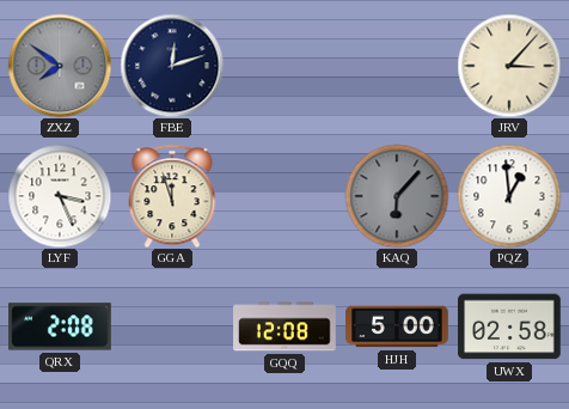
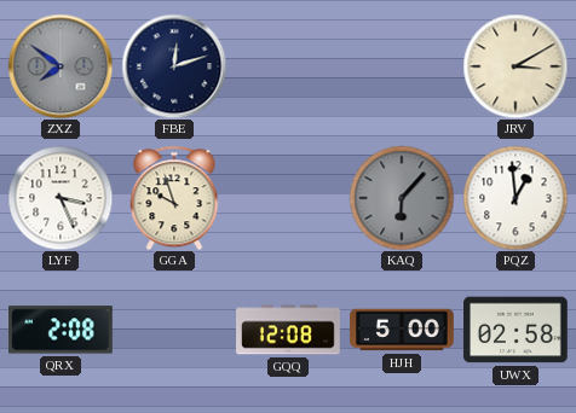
JRV: 3:07 -> 3:10 (515, 66)
GGA: 11:57 -> 9:57 (174, 198)
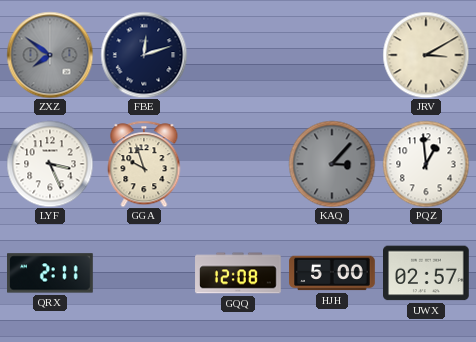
KAQ: 6:07 -> 3:07 (332, 164)
QRX: 2:08 -> 2:11 (51, 273)
UWX: 02:58 -> 02:57 (427, 273)
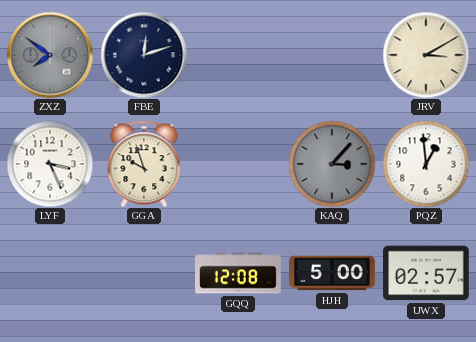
QRX: 2:11 -> none (51, 273)
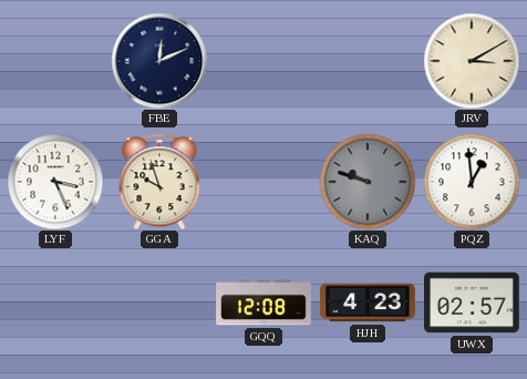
ZXZ: 7:51 -> none (50, 55)
FBE: 12:12 -> 12:11 (159, 61)
KAQ: 3:07 -> 9:48 (368, 182)
HJH: 5:00 -> 4:23 (368, 303)
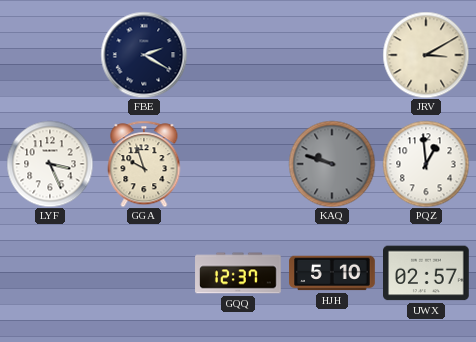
FBE: 12:11 -> 2:20 (144, 55)
GQQ: 12:08 -> 12:37 (238, 273)
HJH: 4:23 -> 5:10 (332, 273)
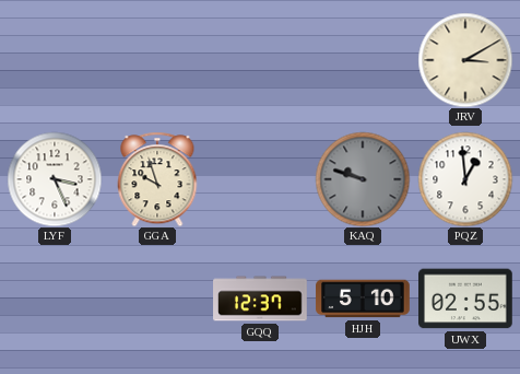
FBE: 2:20 -> none (144, 55)
UWX: 02:57 -> 02:55 (466, 299)
